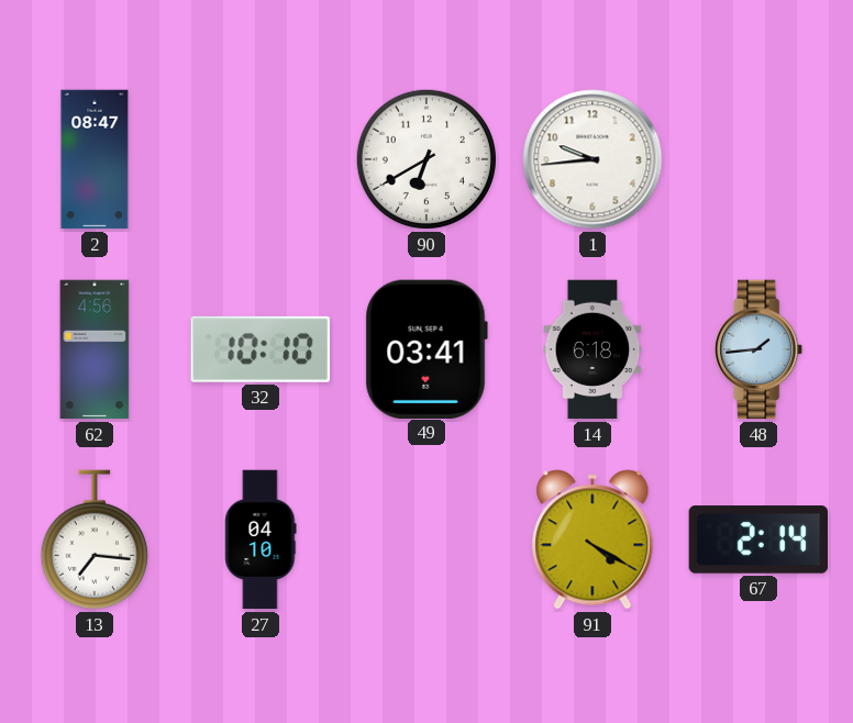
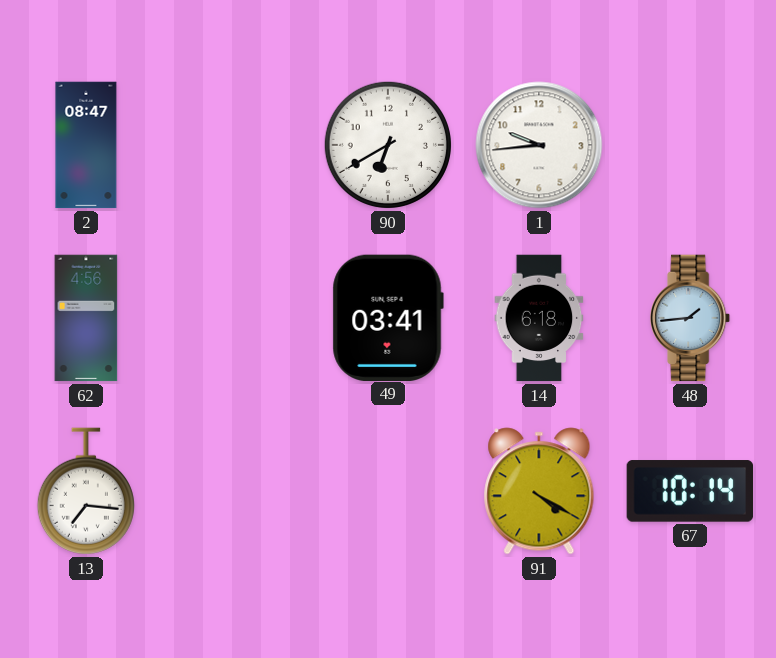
32: 10:10 -> none (261, 349)
27: 04:10 -> none (261, 540)
67: 2:14 -> 10:14 (690, 491)
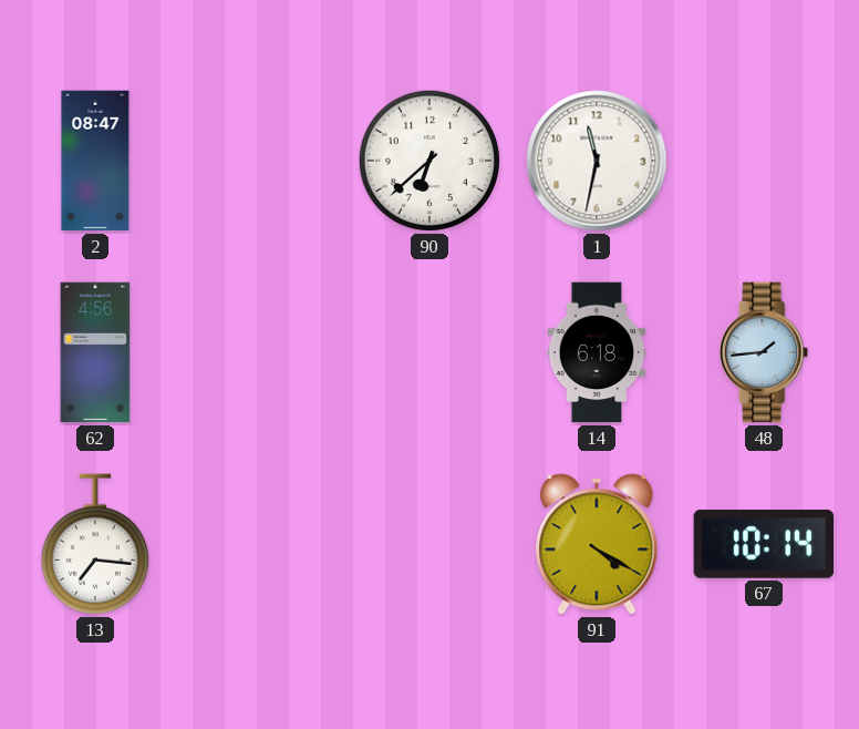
90: 6:40 -> 6:38 (429, 161)
1: 9:44 -> 11:32 (597, 161)
49: 03:41 -> none (388, 317)
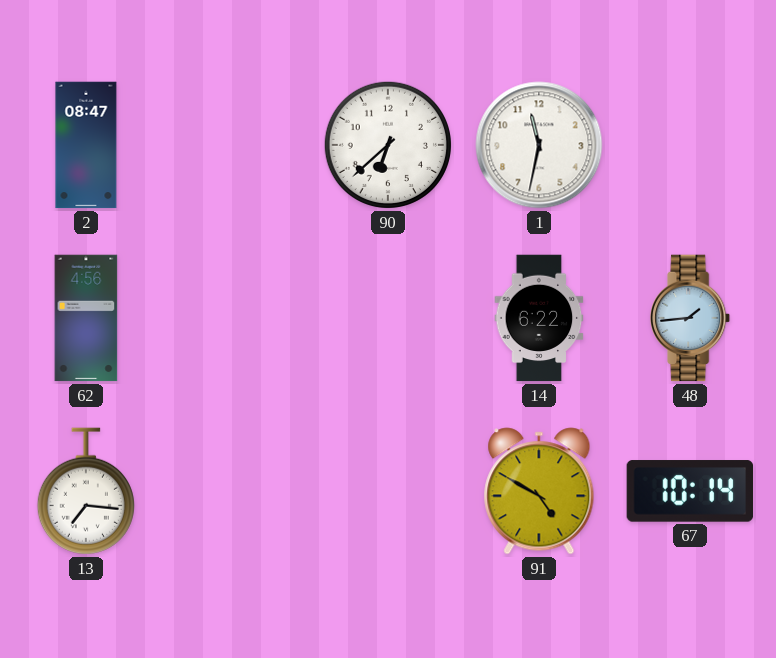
14: 6:18 -> 6:22 (539, 318)
91: 4:20 -> 4:50 (539, 491)
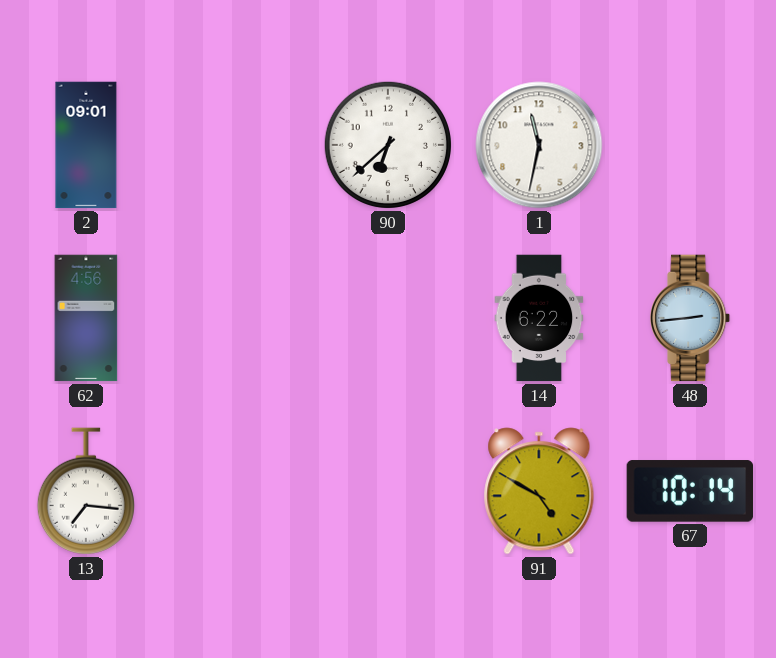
2: 08:47 -> 09:01 (86, 145)
48: 1:44 -> 2:44 (691, 318)
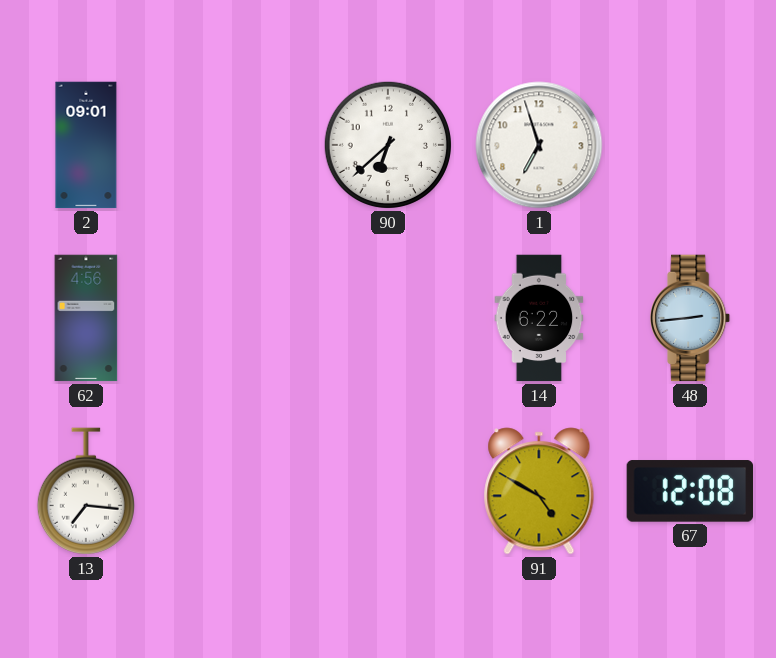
1: 11:32 -> 6:57 (539, 145)
67: 10:14 -> 12:08 (690, 491)
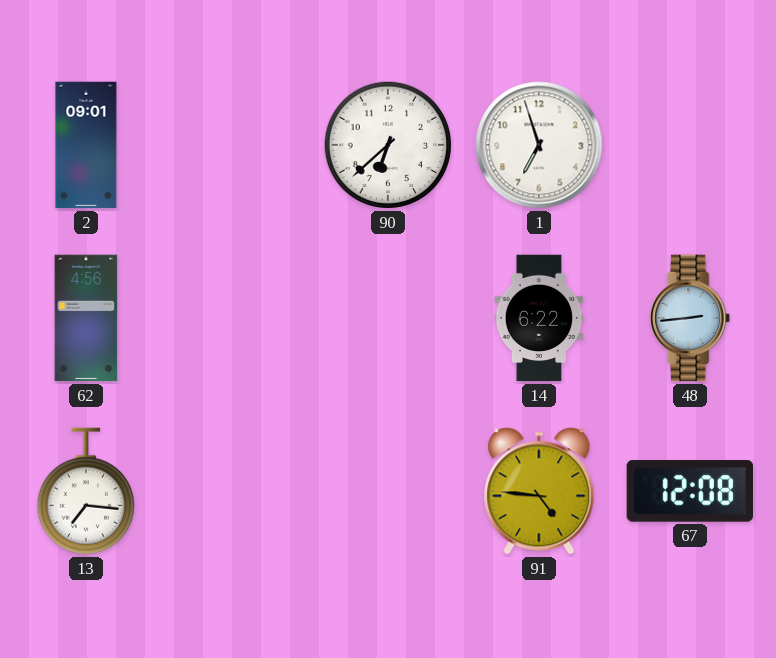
91: 4:50 -> 4:46 (539, 491)
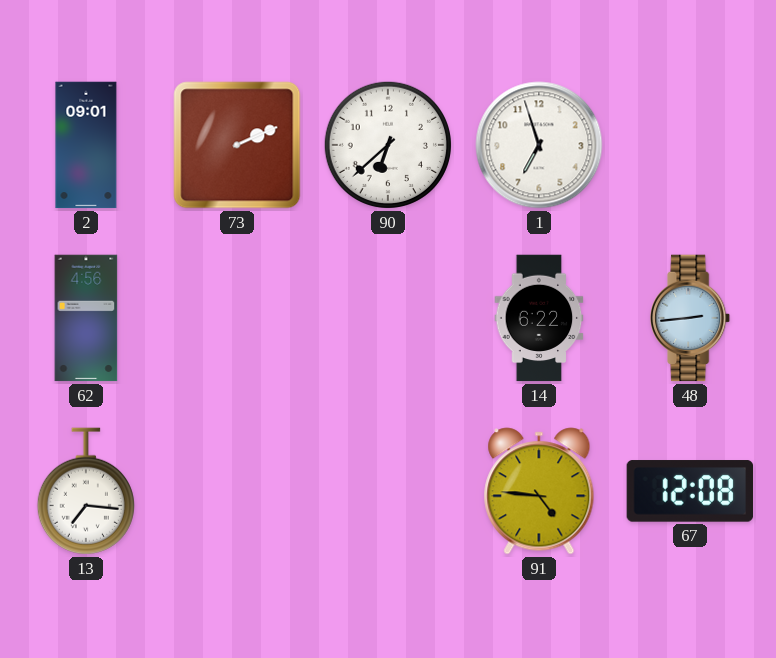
73: none -> 2:11 (237, 145)
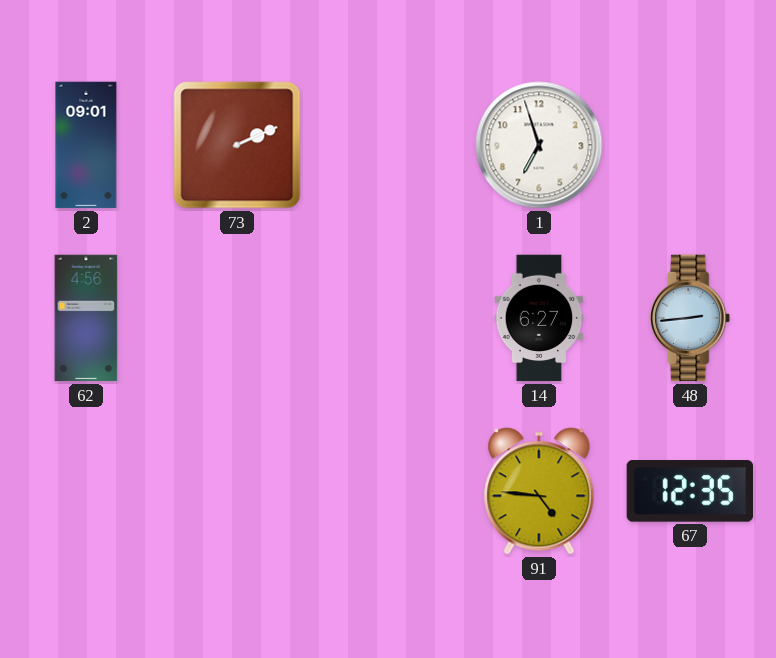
90: 6:38 -> none (388, 145)
14: 6:22 -> 6:27 (539, 318)
13: 7:16 -> none (86, 491)
67: 12:08 -> 12:35 (690, 491)
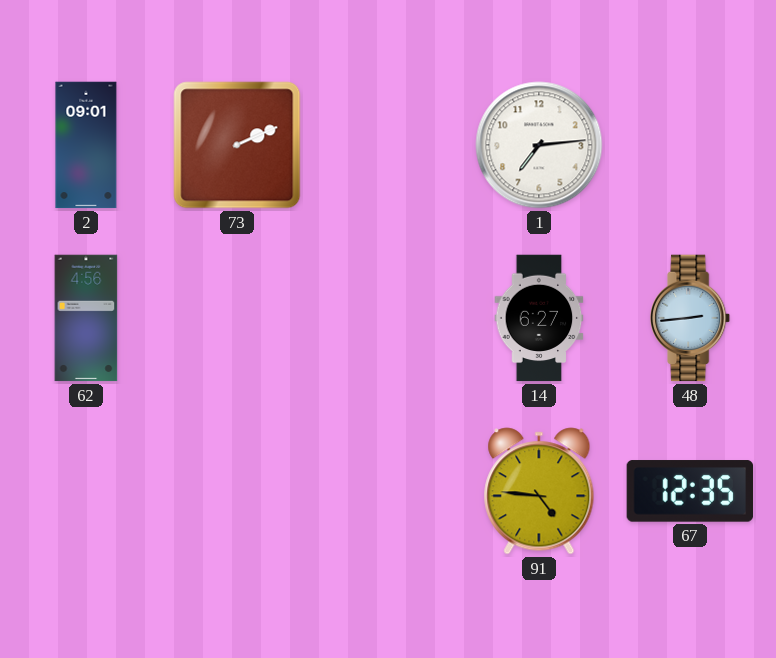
1: 6:57 -> 7:14 (539, 145)
